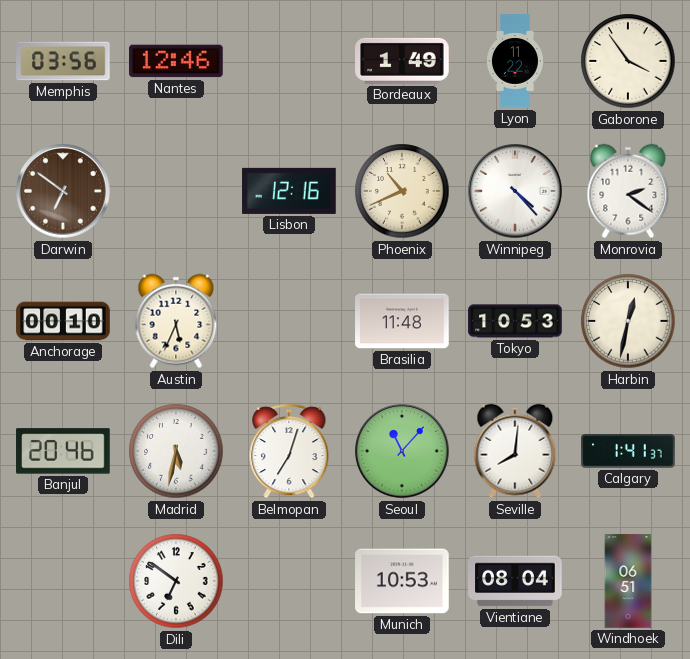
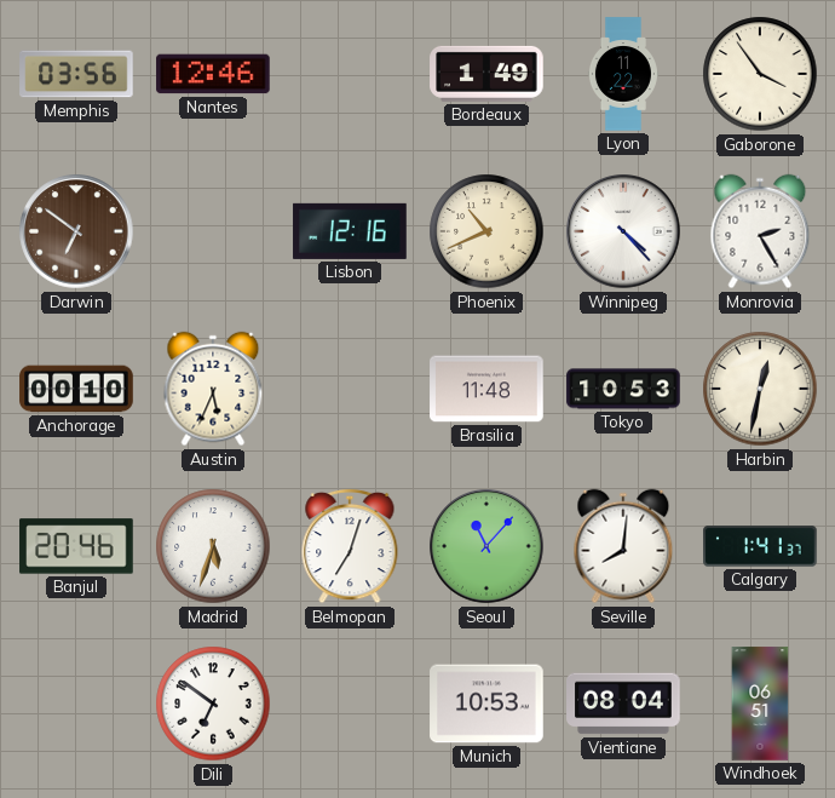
Monrovia: 2:21 -> 2:25 (760, 231)
Madrid: 5:32 -> 5:33 (213, 546)
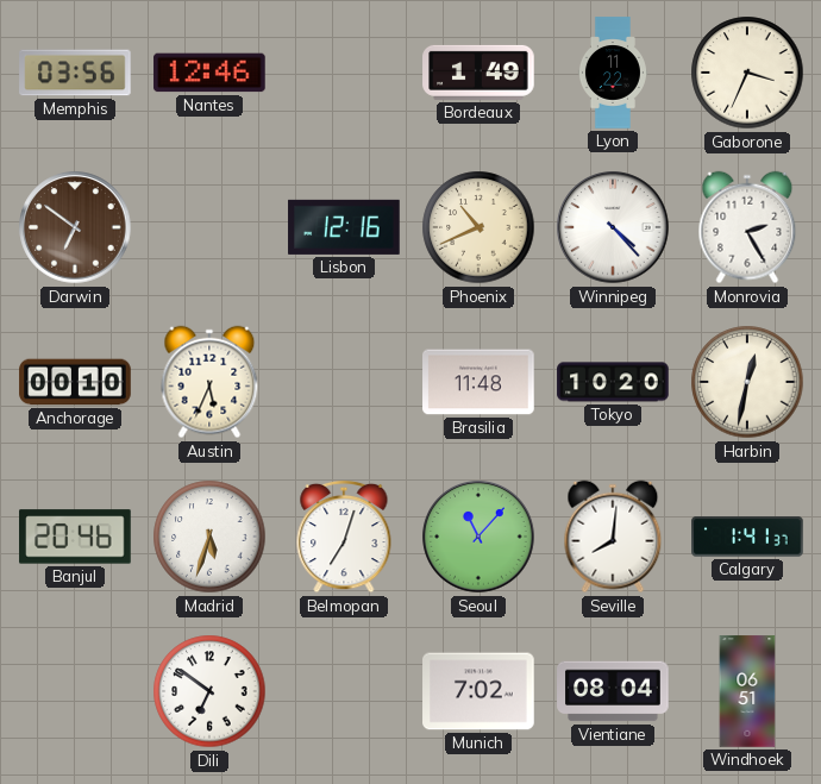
Gaborone: 3:54 -> 3:34 (747, 73)
Tokyo: 10:53 -> 10:20 (613, 382)
Munich: 10:53 -> 7:02 (478, 691)
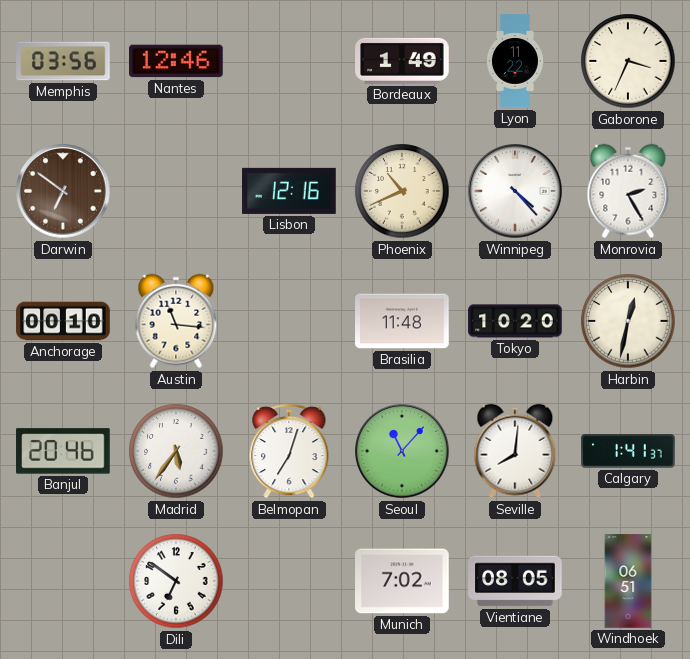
Austin: 5:34 -> 11:16 (176, 321)
Madrid: 5:33 -> 5:36 (176, 451)
Vientiane: 08:04 -> 08:05 (515, 581)
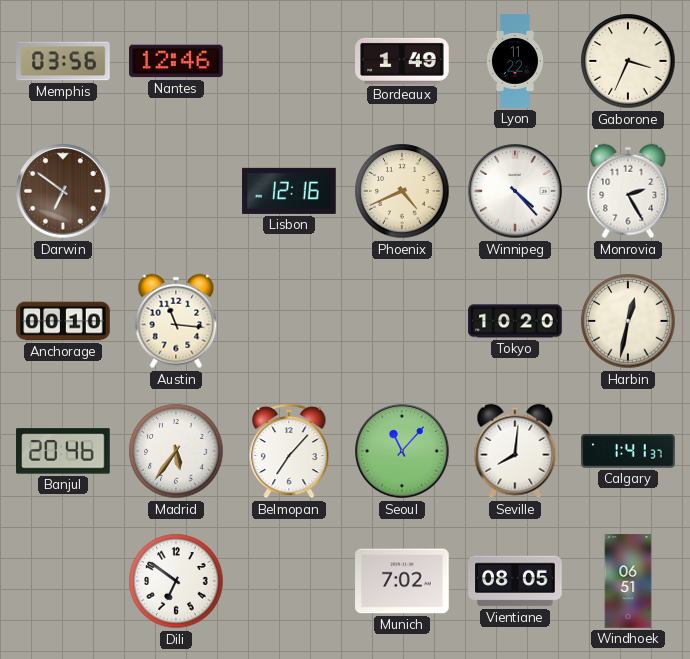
Phoenix: 10:41 -> 4:41 (402, 191)
Brasilia: 11:48 -> none (402, 321)
Belmopan: 7:03 -> 7:07 (289, 451)
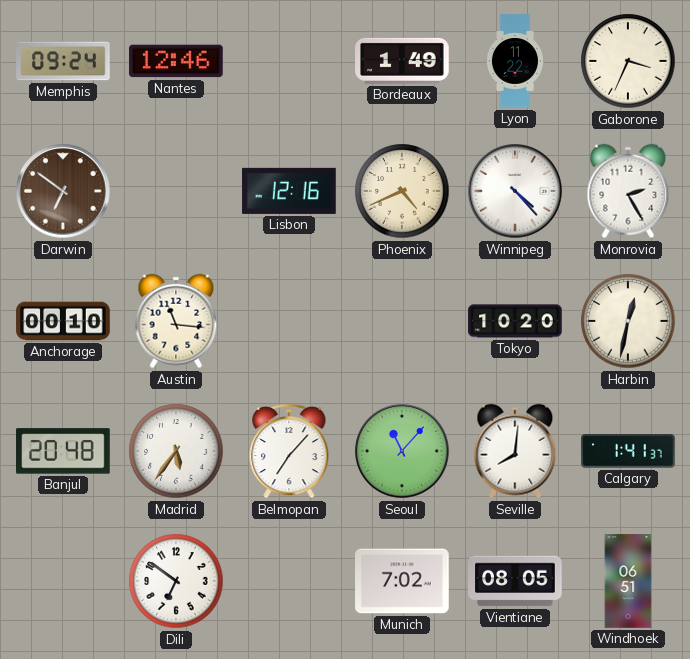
Memphis: 03:56 -> 09:24 (63, 61)
Banjul: 20:46 -> 20:48 (63, 451)
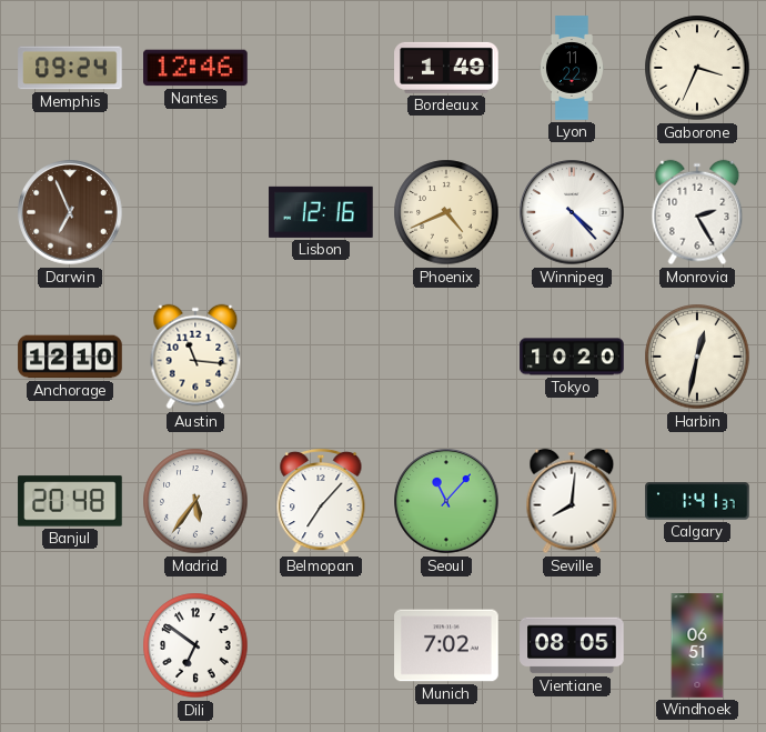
Darwin: 6:51 -> 6:56 (70, 212)
Anchorage: 00:10 -> 12:10 (70, 357)
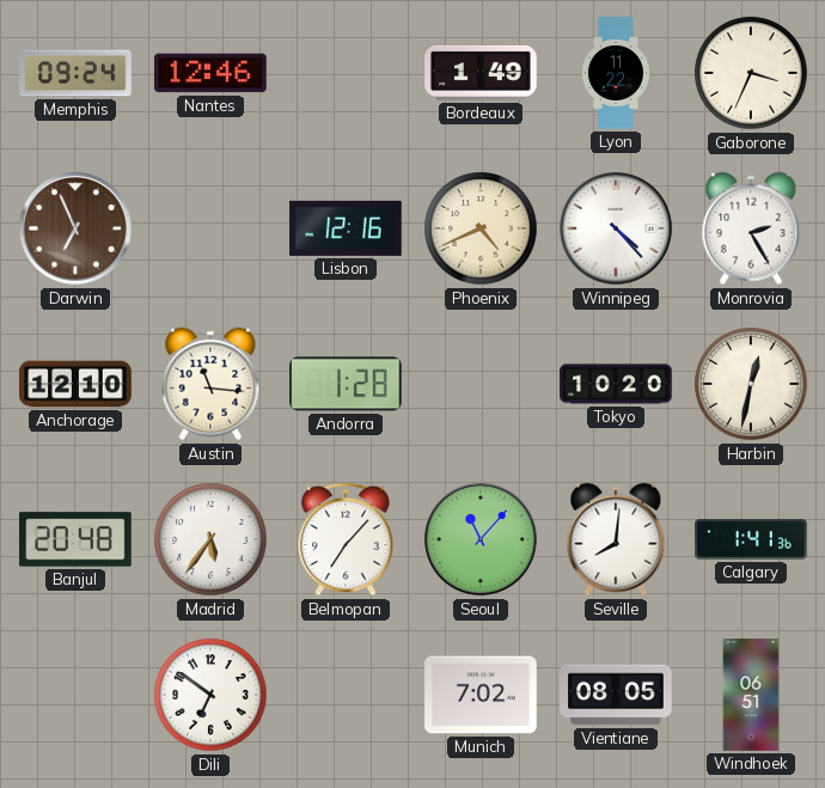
Andorra: none -> 1:28 (346, 384)
Calgary: 1:41:37 -> 1:41:36 (751, 539)
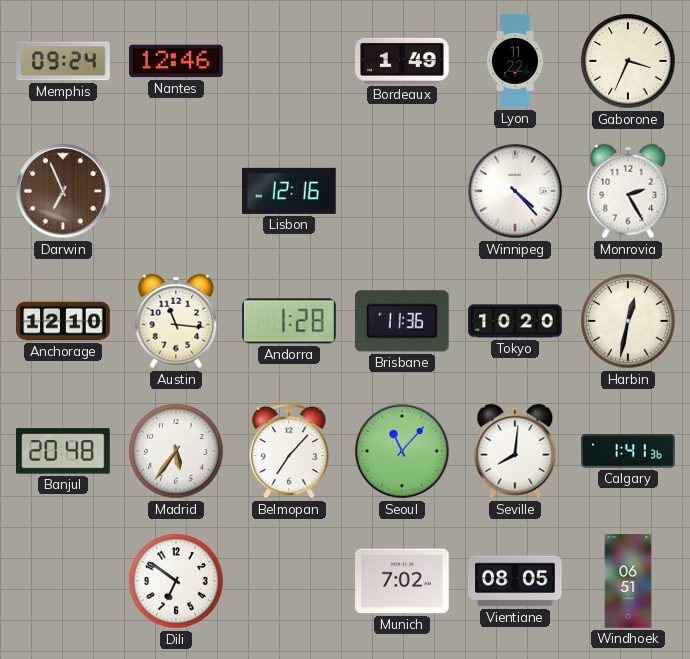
Phoenix: 4:41 -> none (481, 228)
Brisbane: none -> 11:36 (402, 321)
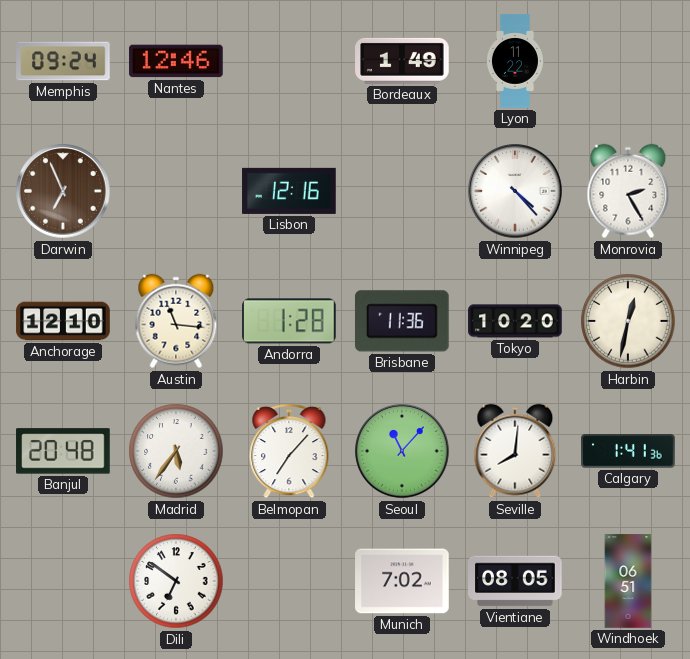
Gaborone: 3:34 -> none (628, 61)
